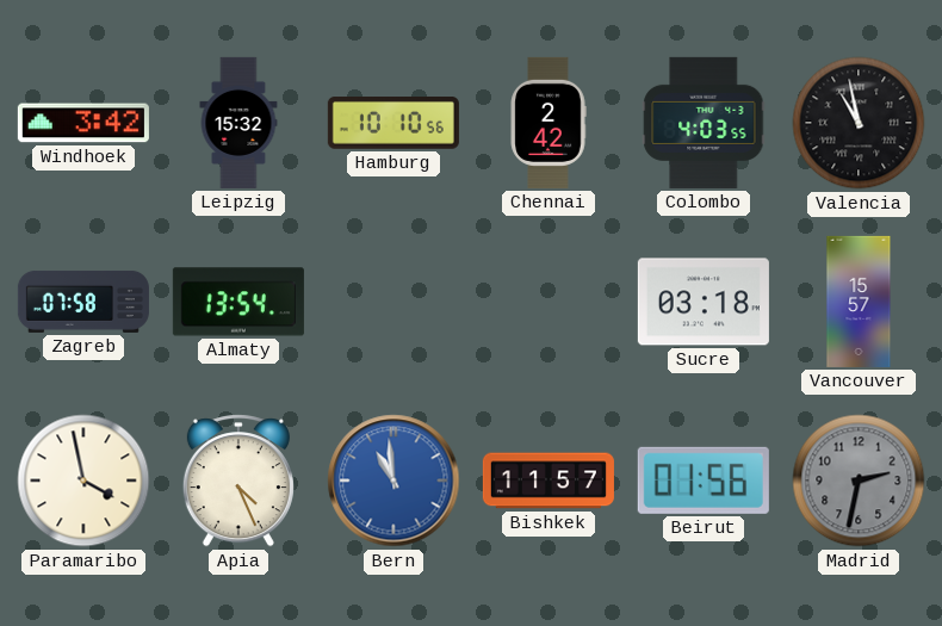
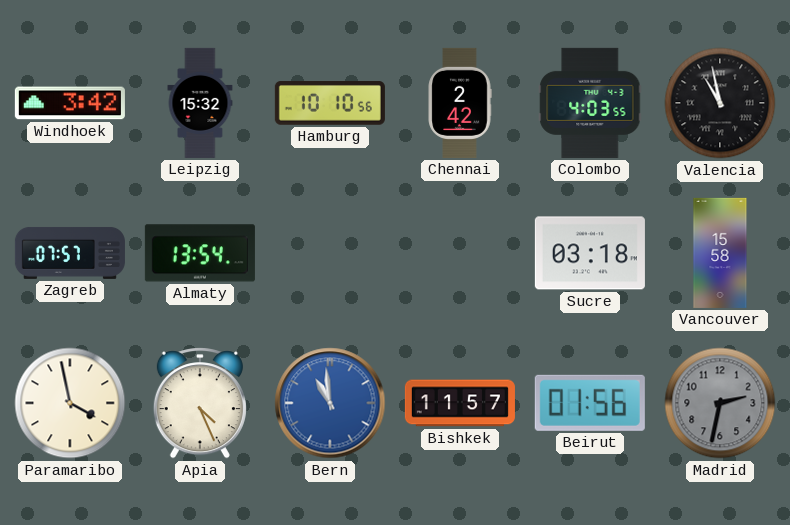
Zagreb: 07:58 -> 07:57 (70, 253)
Vancouver: 15:57 -> 15:58 (720, 253)
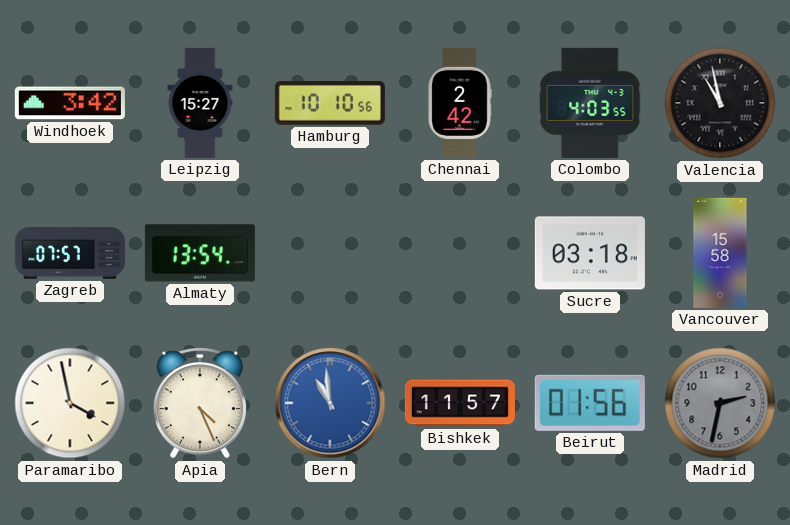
Leipzig: 15:32 -> 15:27 (200, 103)
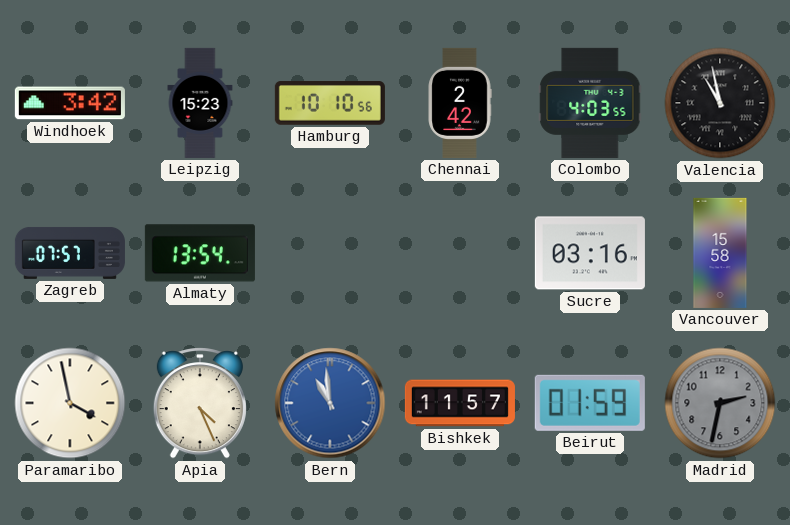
Leipzig: 15:27 -> 15:23 (200, 103)
Sucre: 03:18 -> 03:16 (590, 253)
Beirut: 01:56 -> 01:59 (590, 403)
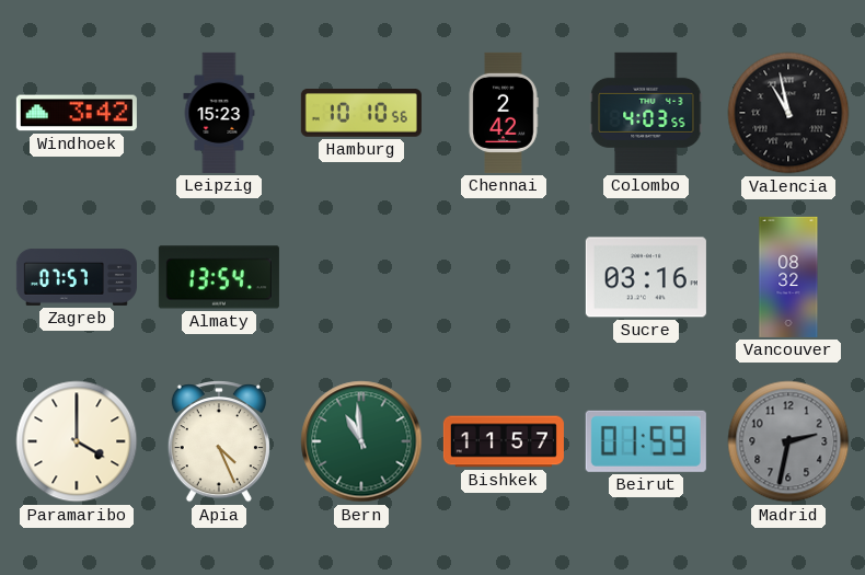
Vancouver: 15:58 -> 08:32 (788, 277)
Paramaribo: 3:58 -> 4:00 (77, 441)
Bern dial: blue -> green (361, 441)
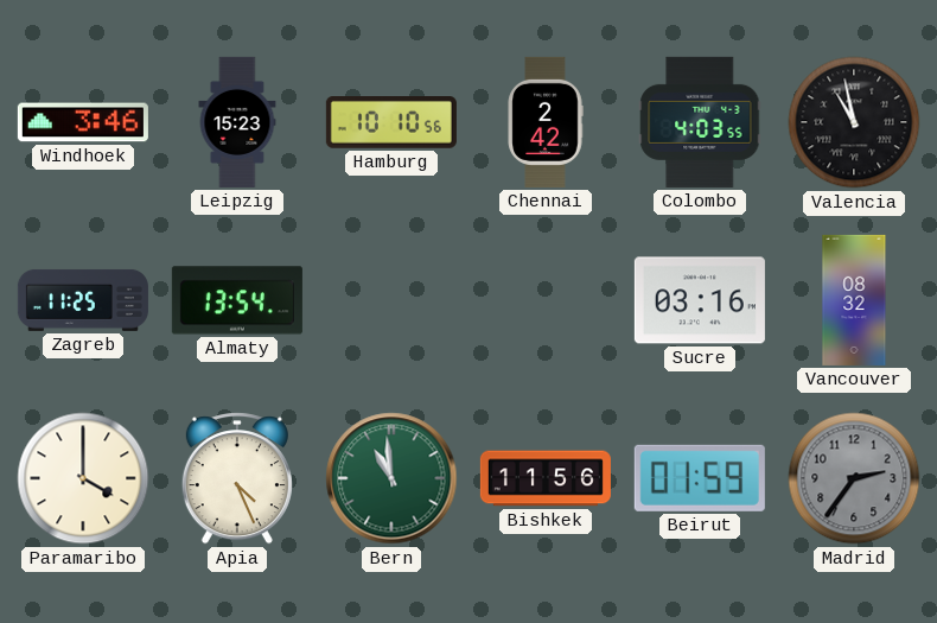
Windhoek: 3:42 -> 3:46 (83, 122)
Zagreb: 07:57 -> 11:25 (83, 300)
Bishkek: 11:57 -> 11:56 (546, 478)
Madrid: 2:32 -> 2:36 (854, 478)
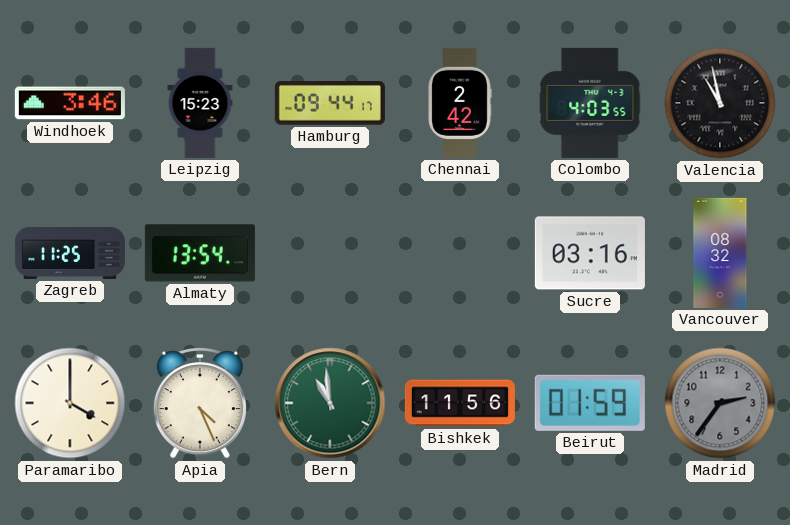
Hamburg: 10:10 -> 09:44 (330, 104)
